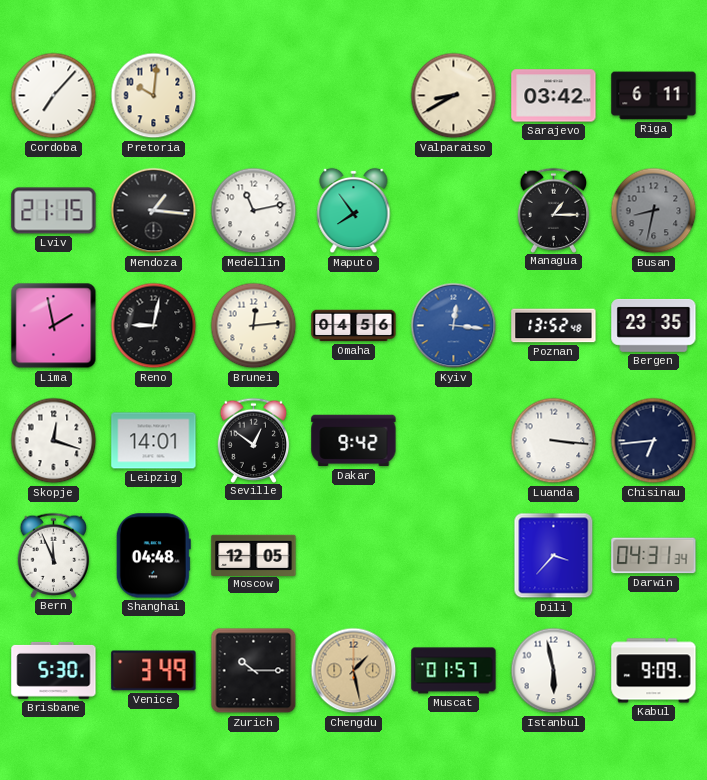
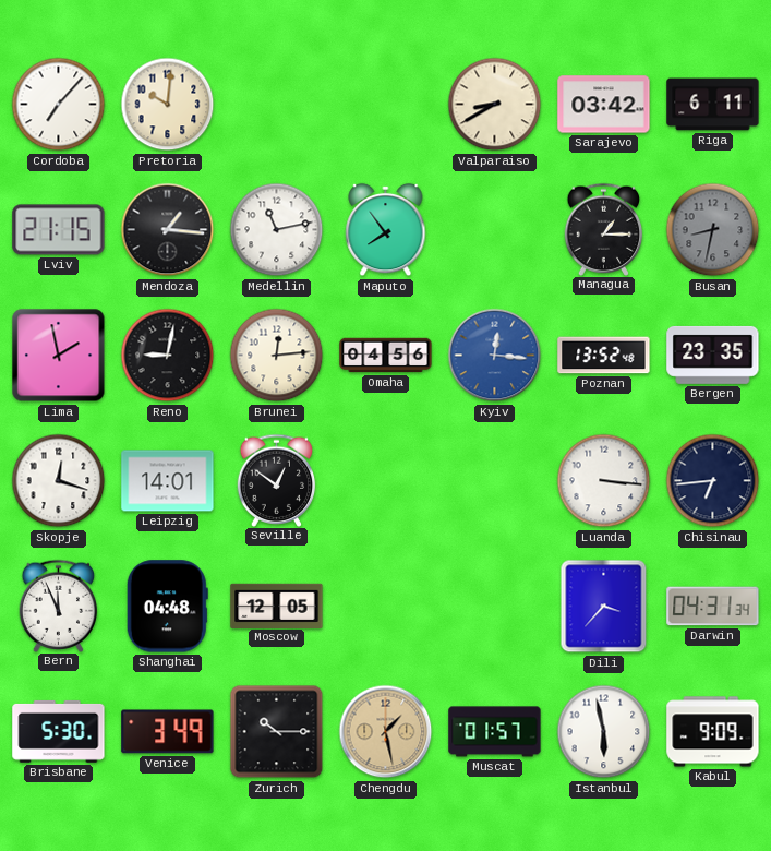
Dakar: 9:42 -> none (354, 441)
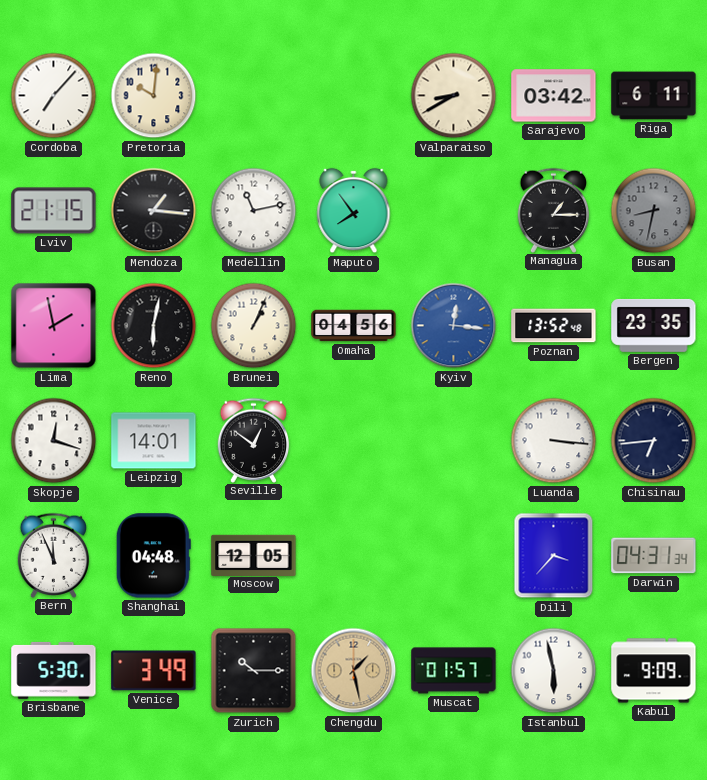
Reno: 9:02 -> 6:02 (154, 326)
Brunei: 12:14 -> 1:04 (254, 326)
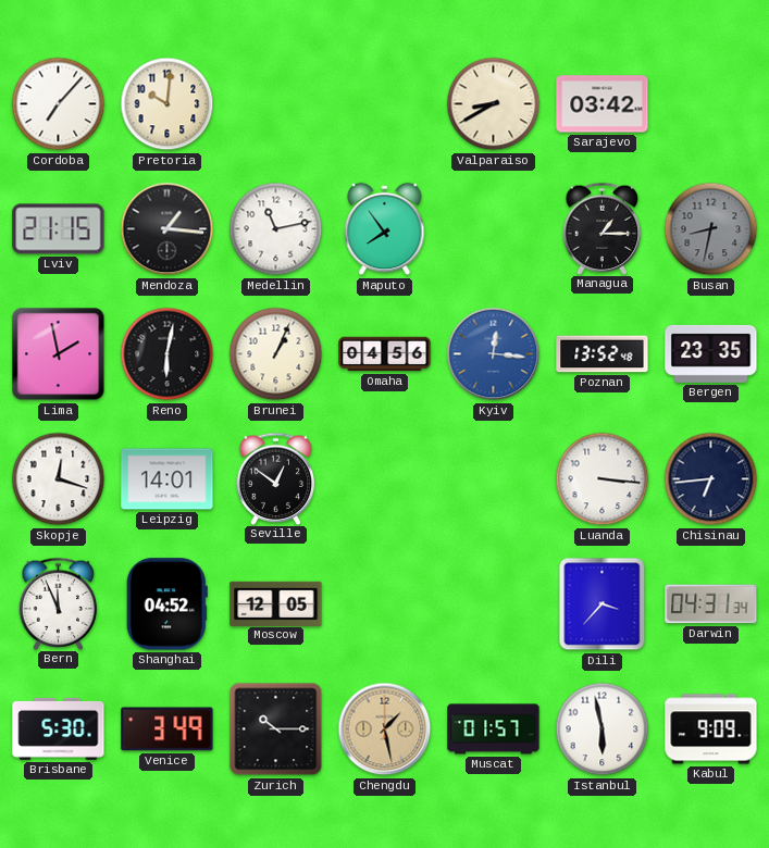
Riga: 6:11 -> none (654, 96)
Shanghai: 04:48 -> 04:52 (166, 604)
